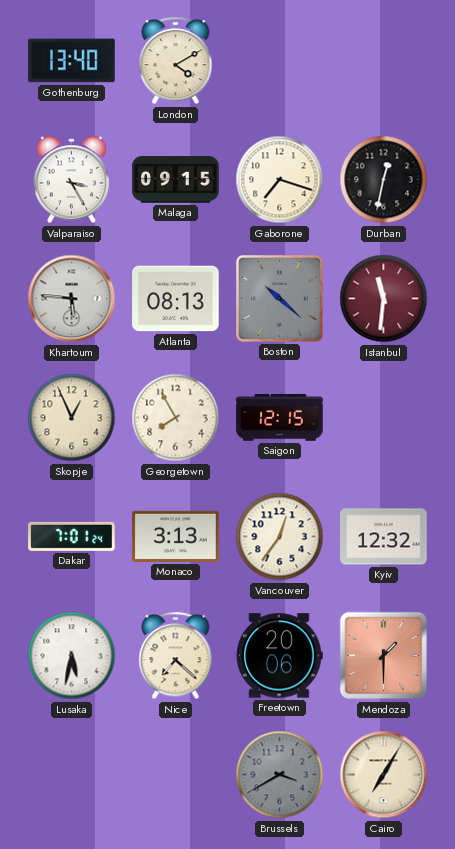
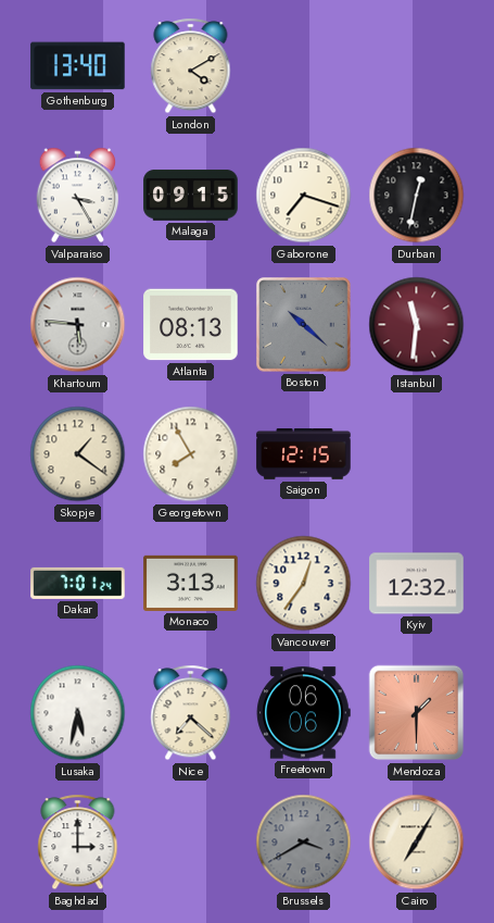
Skopje: 12:56 -> 1:21 (78, 454)
Freetown: 20:06 -> 06:06 (303, 713)
Baghdad: none -> 3:00 (78, 843)
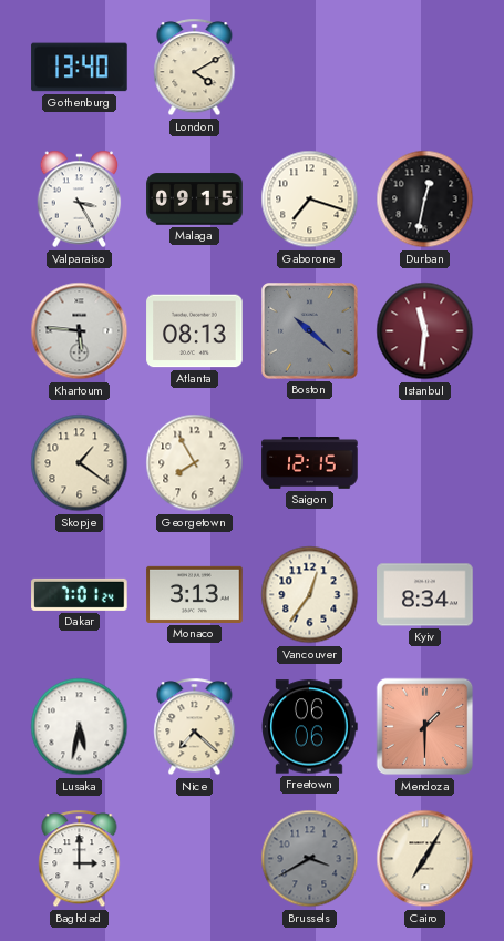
Kyiv: 12:32 -> 8:34 (425, 595)
